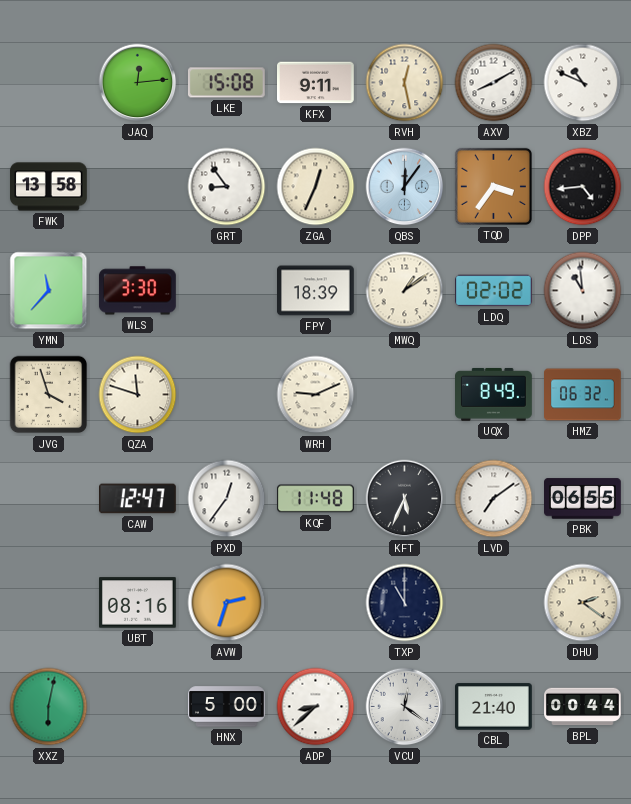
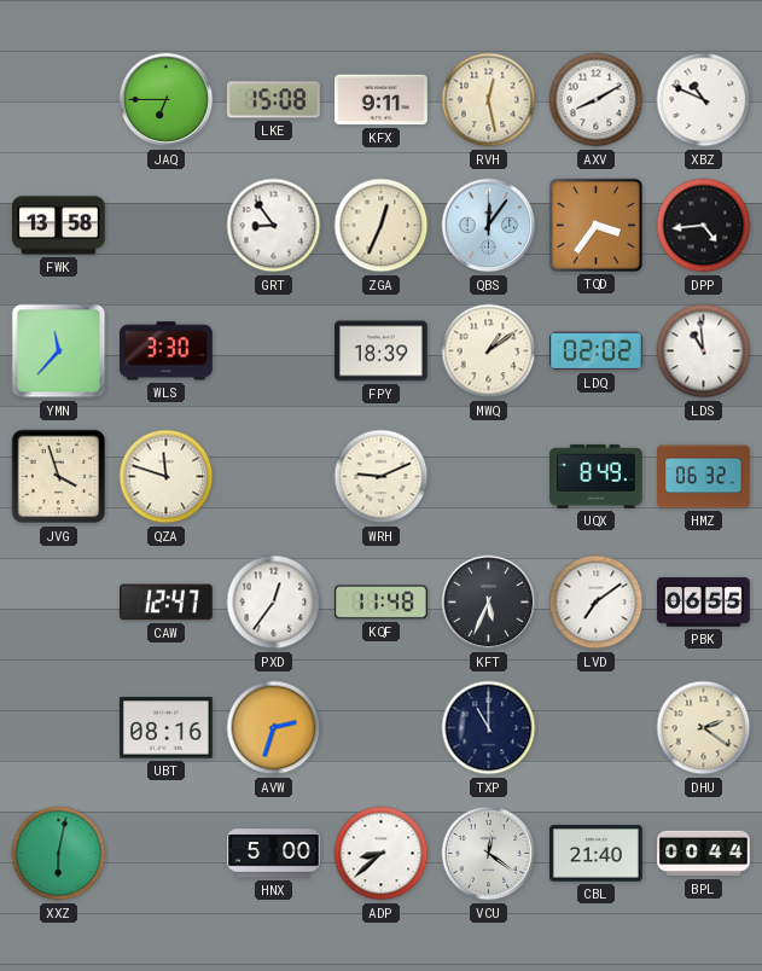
JAQ: 12:14 -> 6:45 (167, 100)
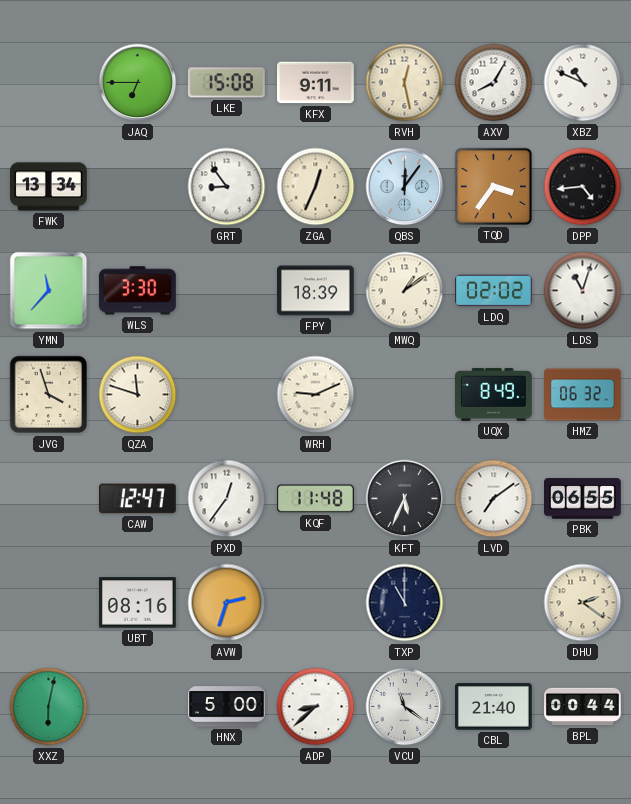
AXV: 8:10 -> 8:05 (494, 83)
FWK: 13:58 -> 13:34 (49, 187)
LDS: 10:59 -> 11:03 (583, 291)
VCU: 12:21 -> 11:21 (405, 707)
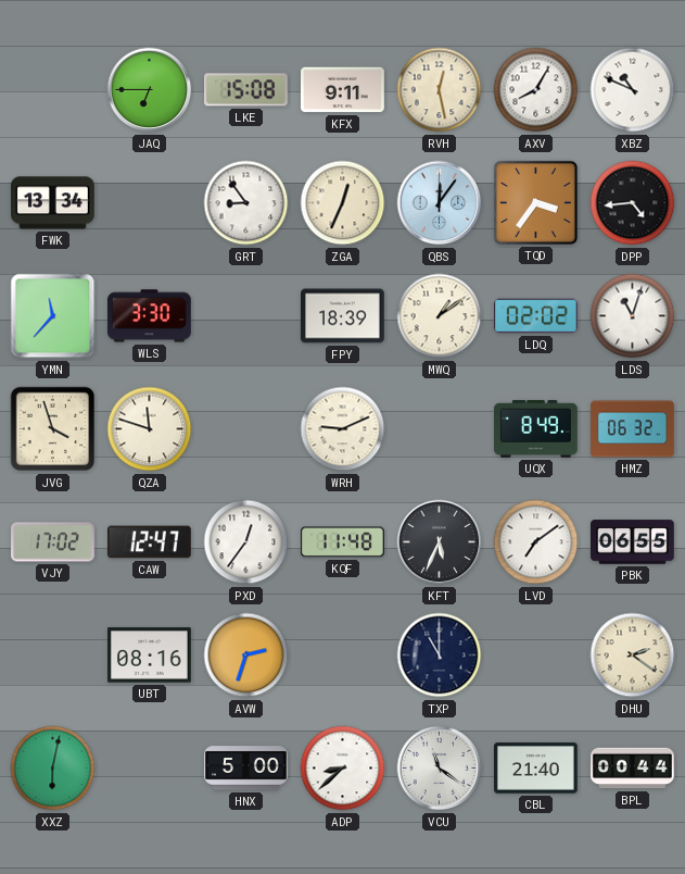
VJY: none -> 17:02 (53, 542)
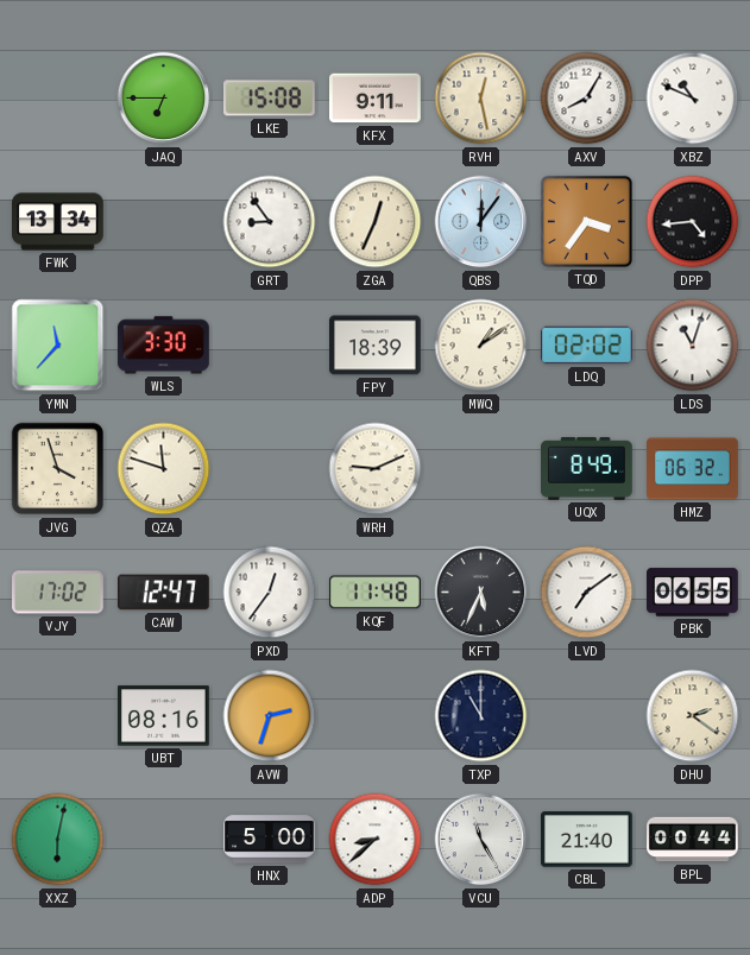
VCU: 11:21 -> 11:25 (481, 840)
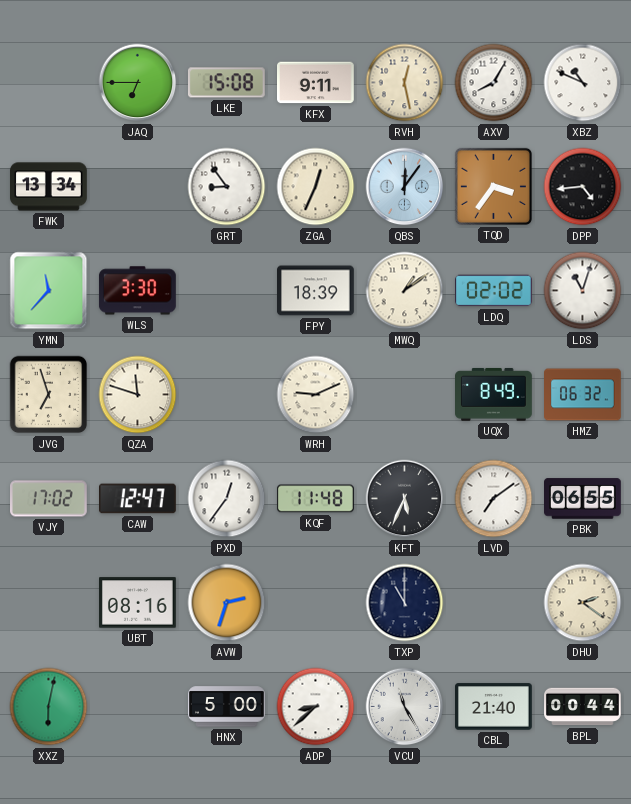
JVG: 3:57 -> 6:57 (49, 395)
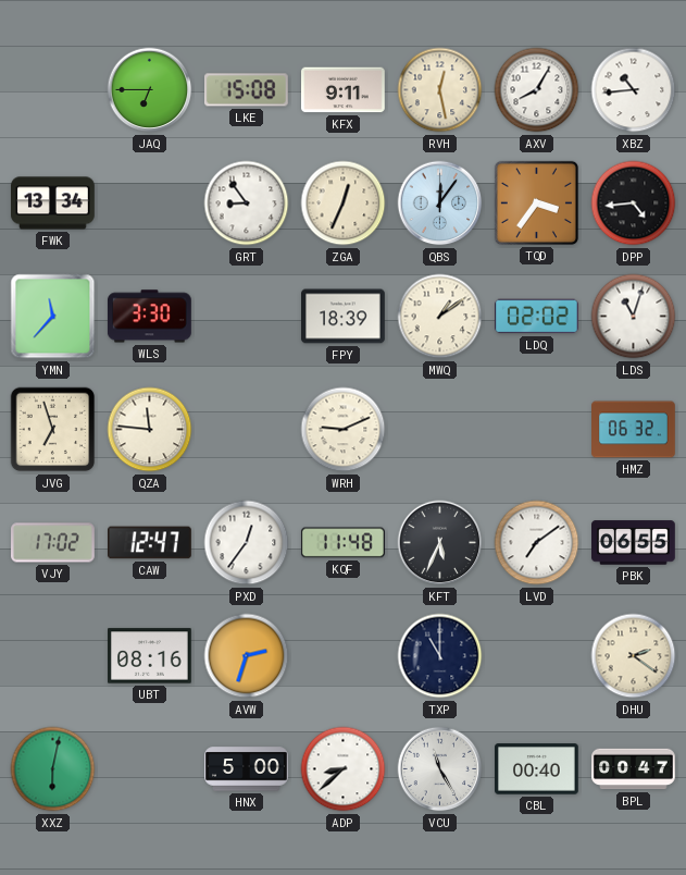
XBZ: 10:49 -> 10:44 (634, 90)
QZA: 11:48 -> 11:46 (150, 430)
UQX: 8:49 -> none (494, 395)
CBL: 21:40 -> 00:40 (537, 769)
BPL: 00:44 -> 00:47 (634, 769)
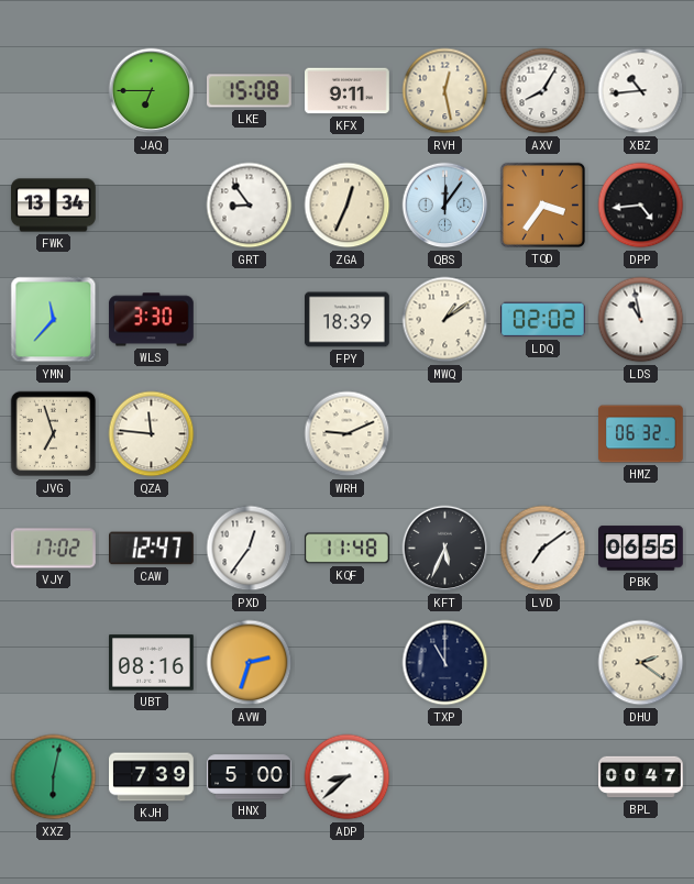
LDS: 11:03 -> 10:58 (641, 320)
KJH: none -> 7:39 (152, 777)
VCU: 11:25 -> none (440, 769)
CBL: 00:40 -> none (537, 769)
